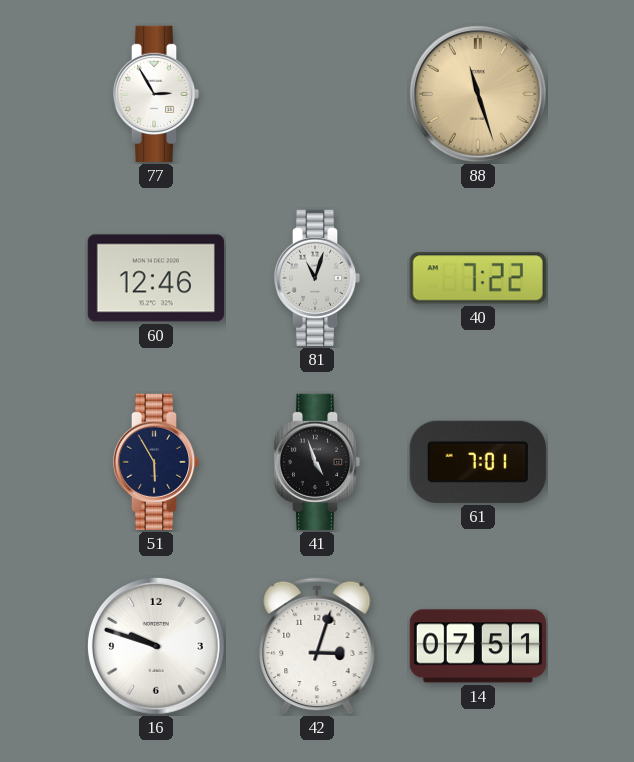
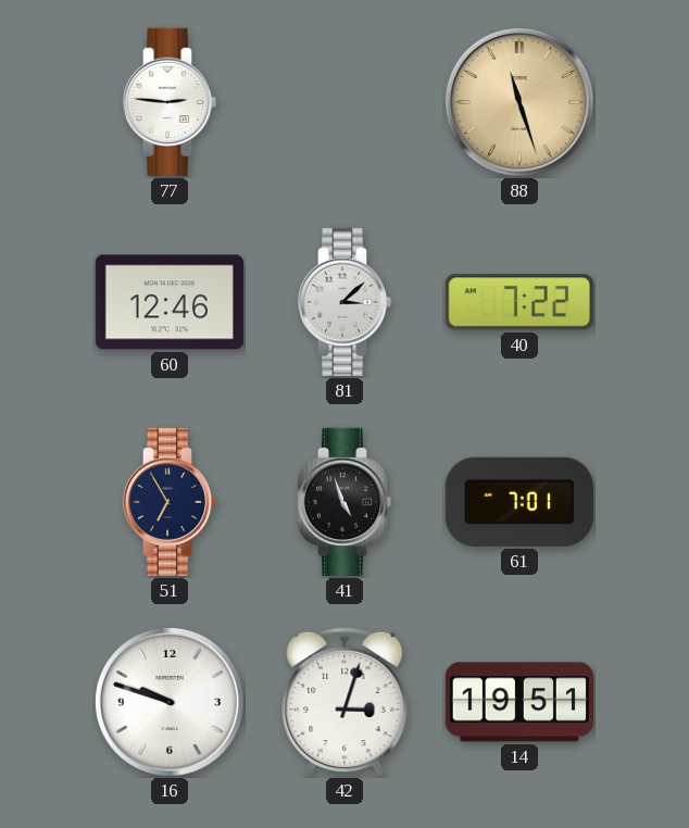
77: 2:55 -> 2:46 (170, 102)
81: 11:03 -> 3:08 (344, 302)
51: 5:55 -> 6:55 (170, 502)
14: 07:51 -> 19:51 (519, 702)
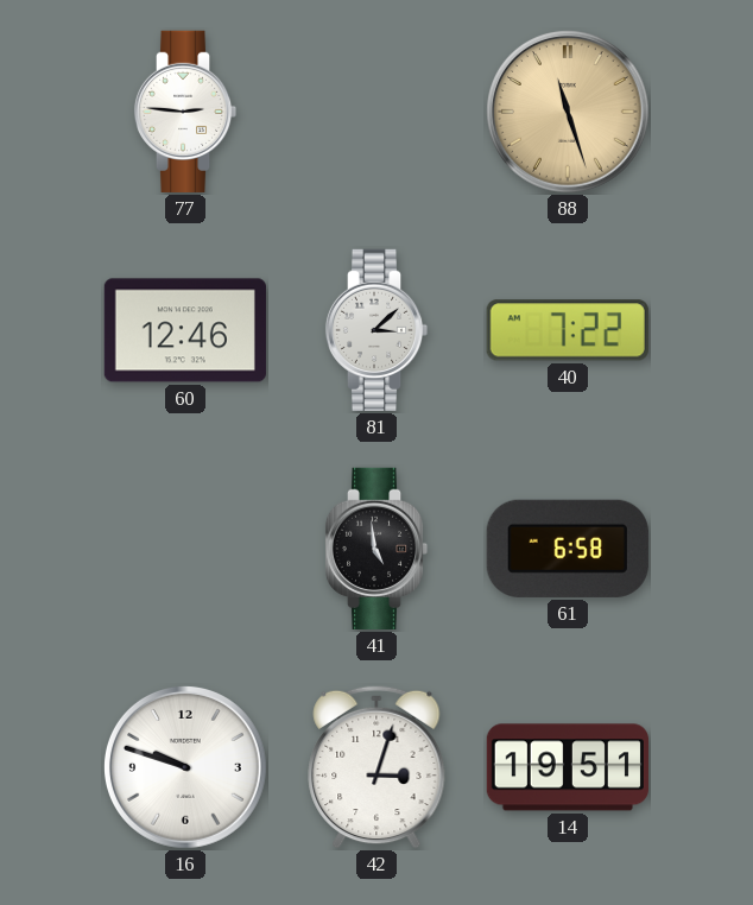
51: 6:55 -> none (170, 502)
41: 4:57 -> 4:59 (376, 549)
61: 7:01 -> 6:58 (568, 549)
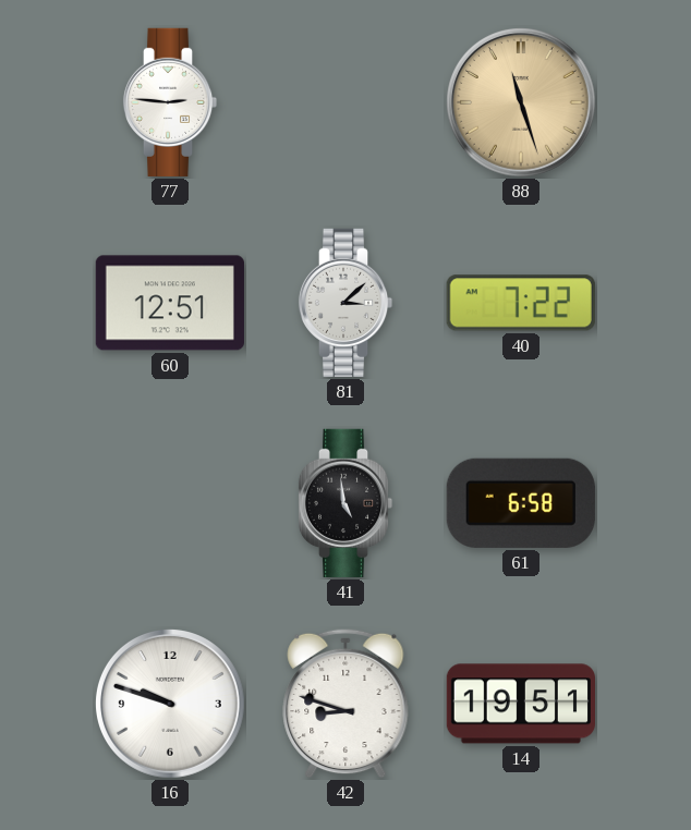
60: 12:46 -> 12:51 (170, 303)
42: 3:03 -> 8:48 (346, 704)
